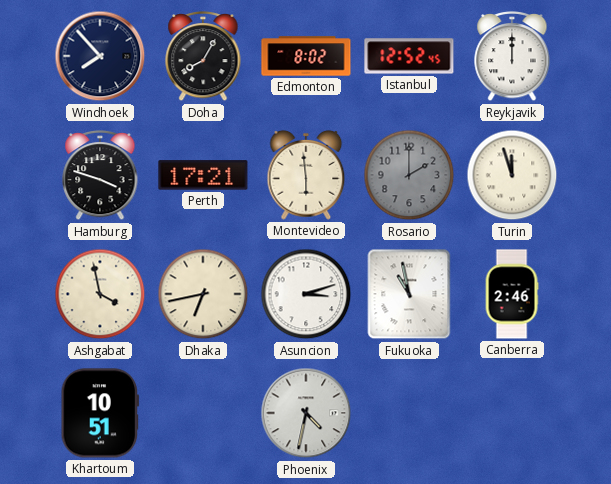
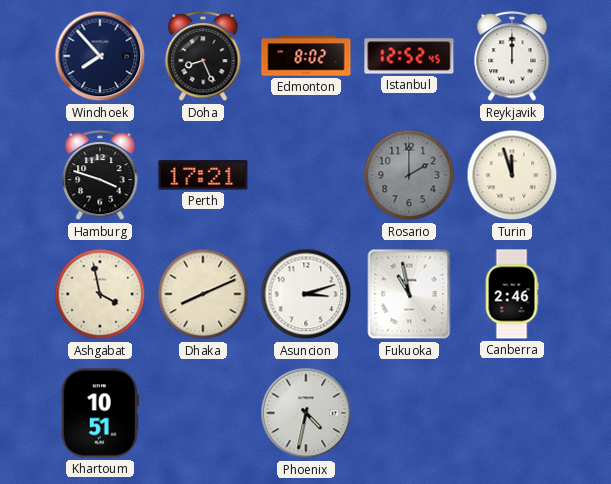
Doha: 8:05 -> 8:26 (203, 57)
Montevideo: 5:59 -> none (306, 175)
Dhaka: 6:43 -> 8:11 (203, 294)
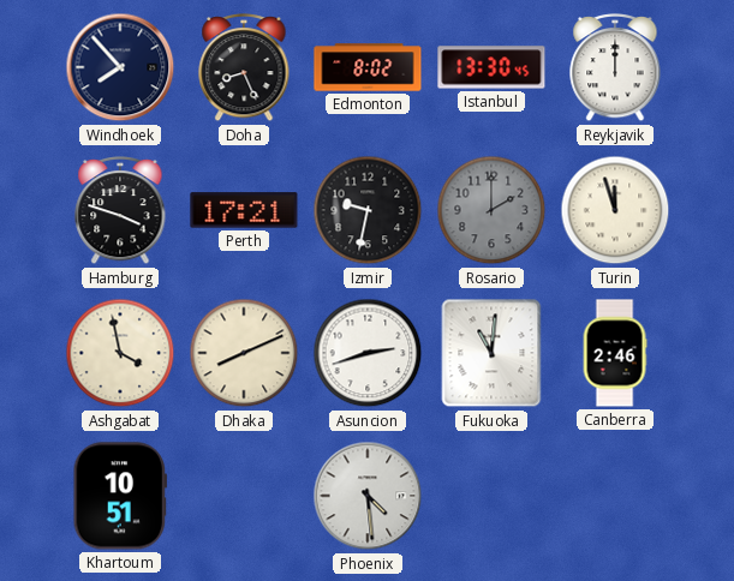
Istanbul: 12:52 -> 13:30 (491, 67)
Izmir: none -> 9:32 (368, 210)
Asuncion: 3:12 -> 2:42 (368, 353)
Fukuoka: 10:58 -> 11:01 (491, 353)
Phoenix: 4:32 -> 4:29 (368, 496)
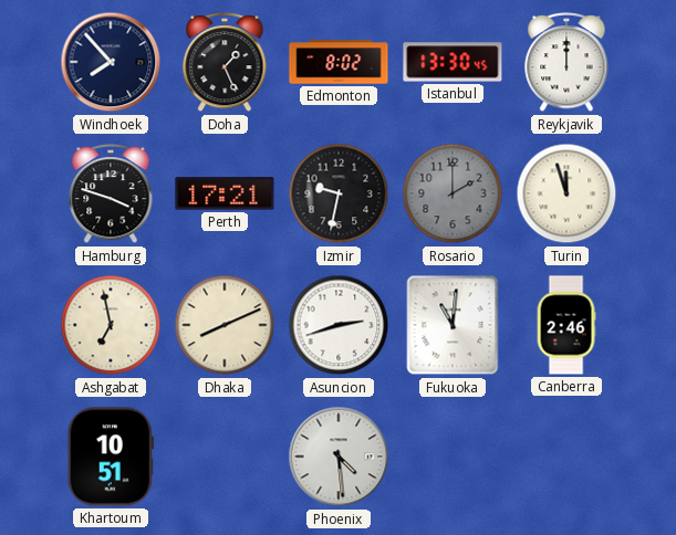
Doha: 8:26 -> 1:26 (225, 63)
Ashgabat: 3:58 -> 6:58 (111, 325)
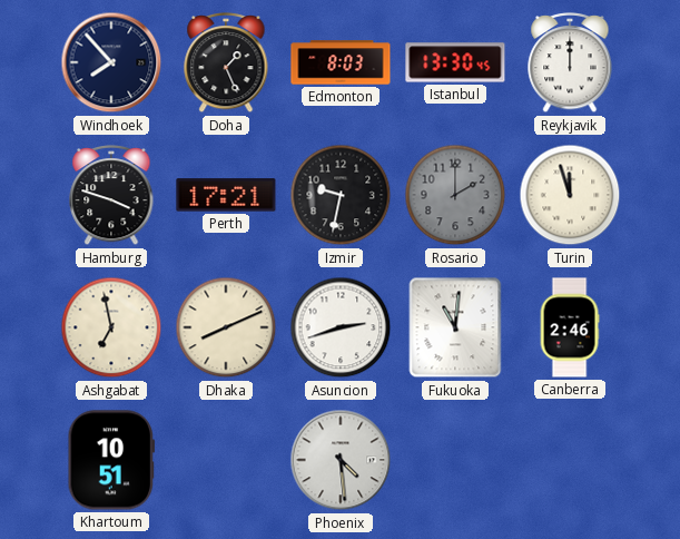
Edmonton: 8:02 -> 8:03 (341, 62)
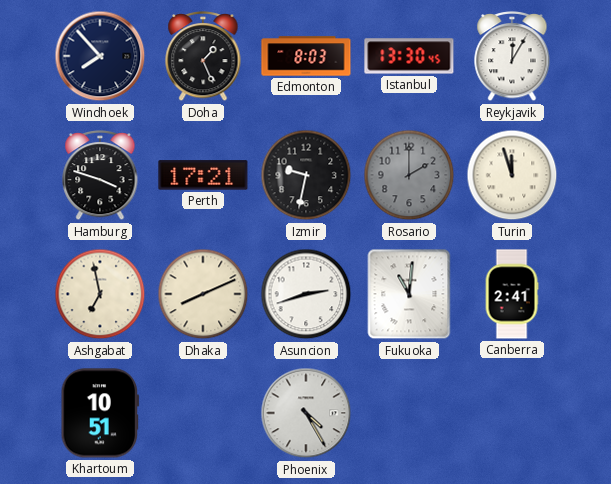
Reykjavik: 12:00 -> 12:05 (512, 57)
Canberra: 2:46 -> 2:41 (512, 294)
Phoenix: 4:29 -> 4:25 (306, 413)
